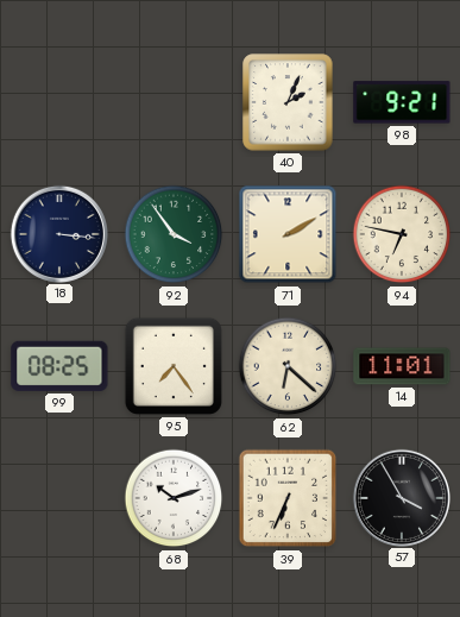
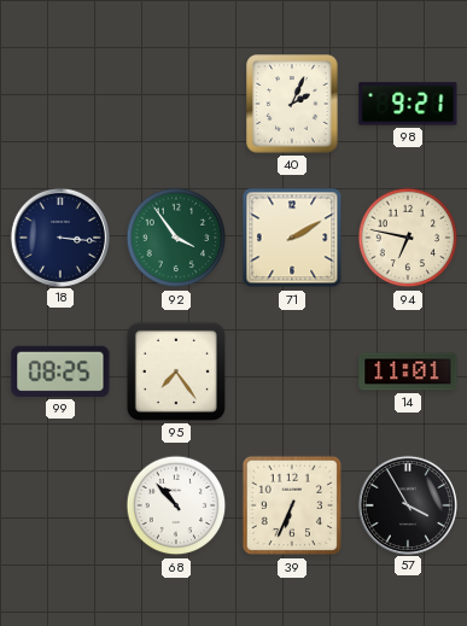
62: 6:22 -> none (288, 366)
68: 10:12 -> 10:53 (176, 505)
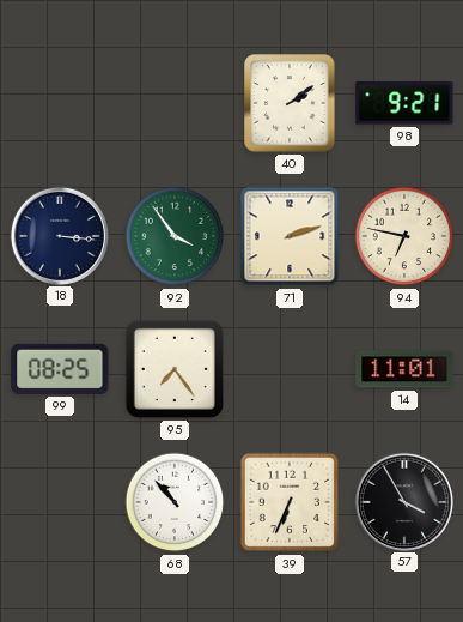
40: 2:04 -> 2:09 (290, 103)
71: 2:10 -> 2:12 (290, 236)
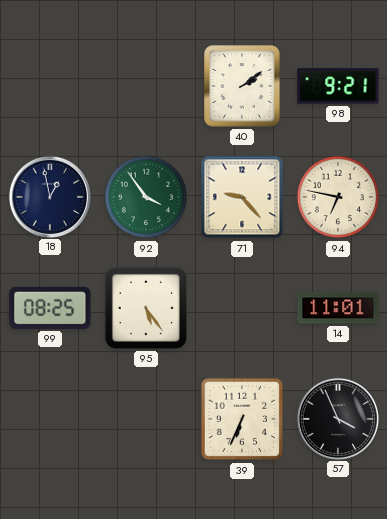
18: 3:16 -> 12:58 (49, 196)
71: 2:12 -> 9:23 (242, 197)
95: 7:24 -> 5:24 (146, 308)
68: 10:53 -> none (175, 502)
57: 3:55 -> 3:56 (337, 418)
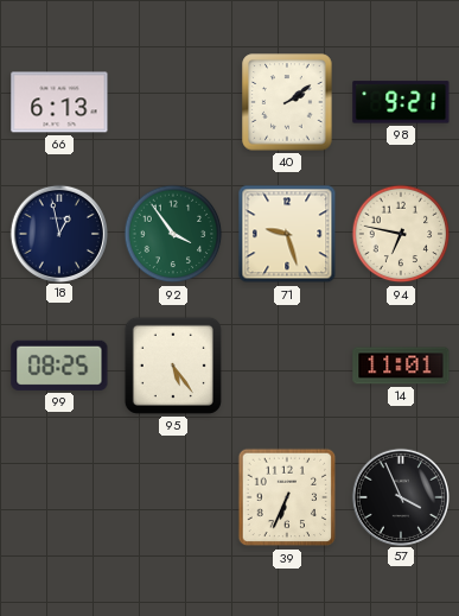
66: none -> 6:13 (59, 102)
71: 9:23 -> 9:27 (287, 234)
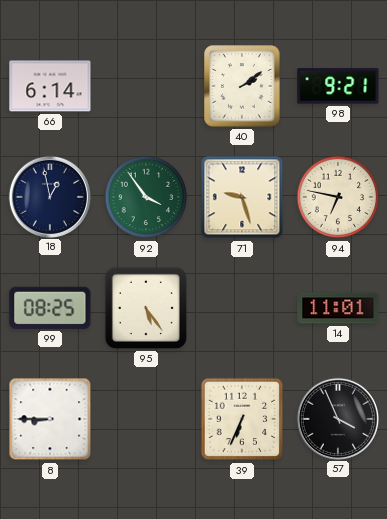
66: 6:13 -> 6:14 (50, 86)
8: none -> 8:45 (50, 419)
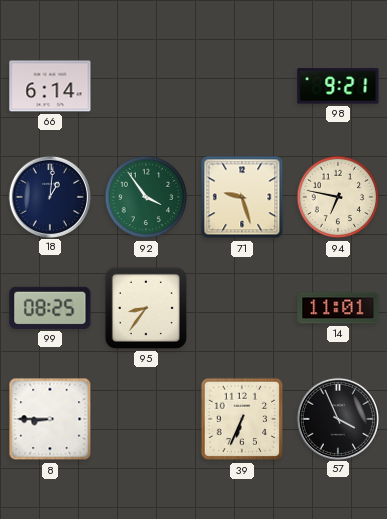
40: 2:09 -> none (242, 86)
18: 12:58 -> 1:01 (49, 196)
95: 5:24 -> 8:36 (146, 308)
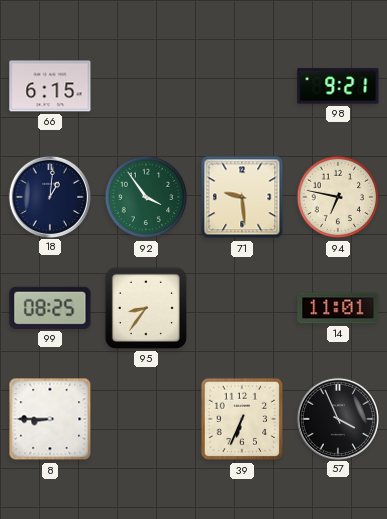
66: 6:14 -> 6:15 (50, 86)
71: 9:27 -> 9:29 (242, 197)
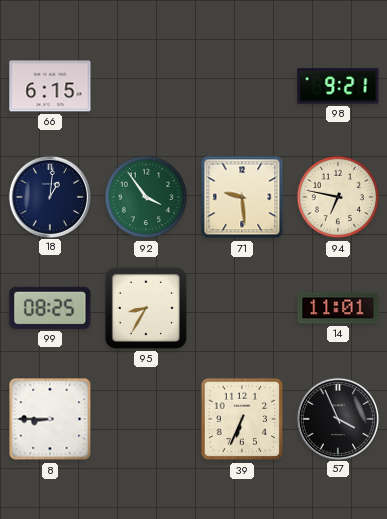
95: 8:36 -> 8:35 (146, 308)
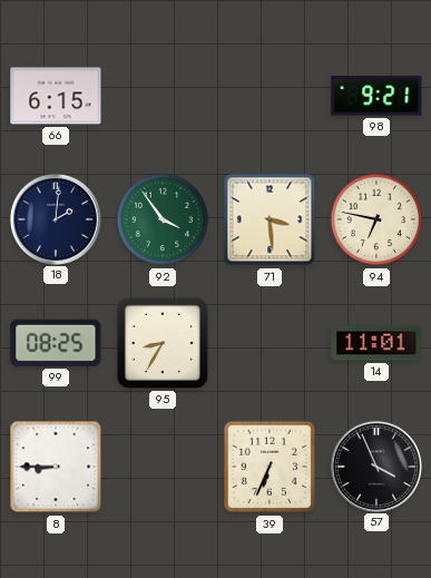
18: 1:01 -> 2:01 (55, 218)
71: 9:29 -> 3:29 (270, 219)
